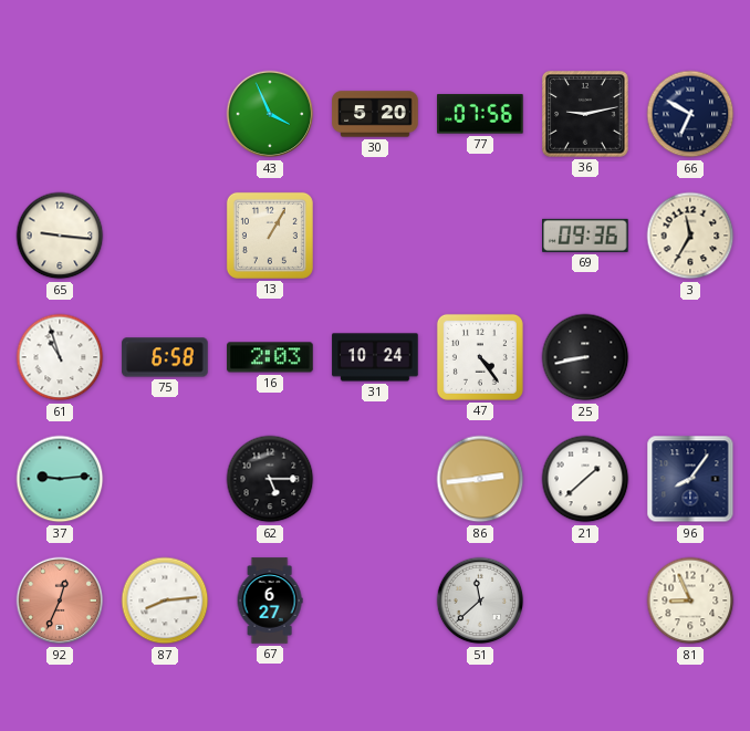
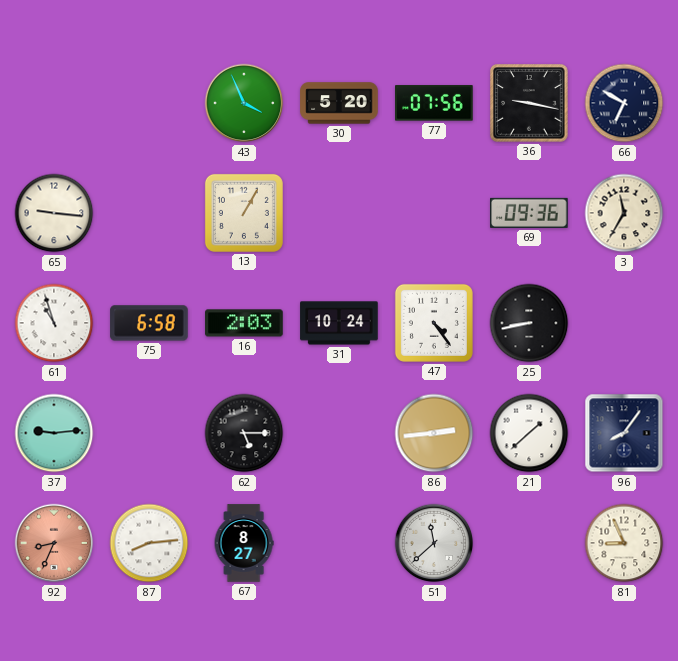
36: 9:13 -> 9:17 (529, 103)
92: 12:34 -> 8:34 (54, 543)
67: 6:27 -> 8:27 (244, 543)
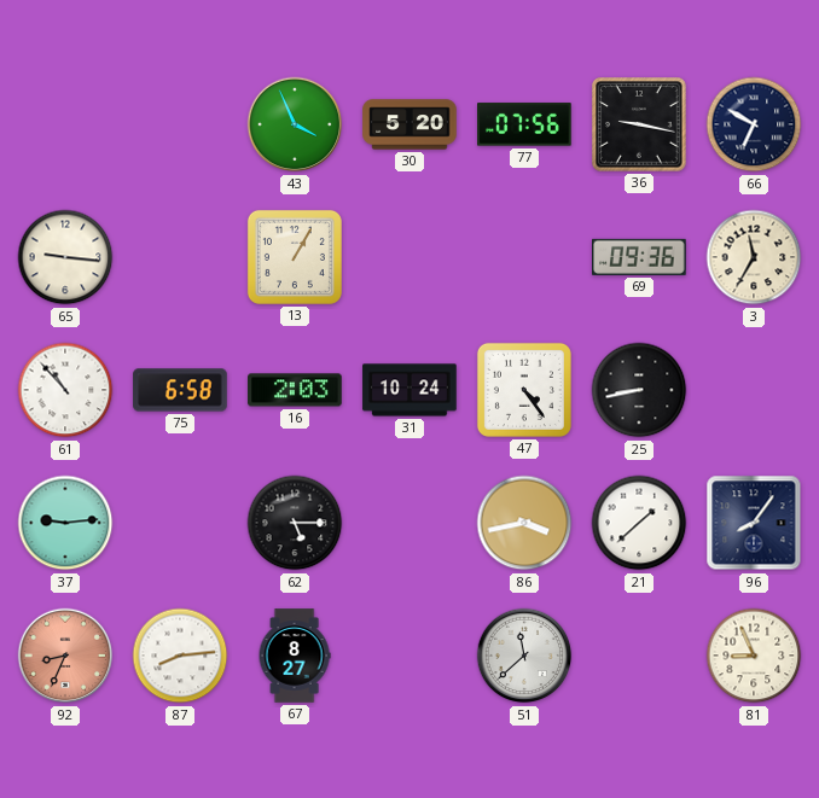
61: 10:57 -> 10:53 (65, 390)
86: 2:44 -> 3:43 (524, 523)
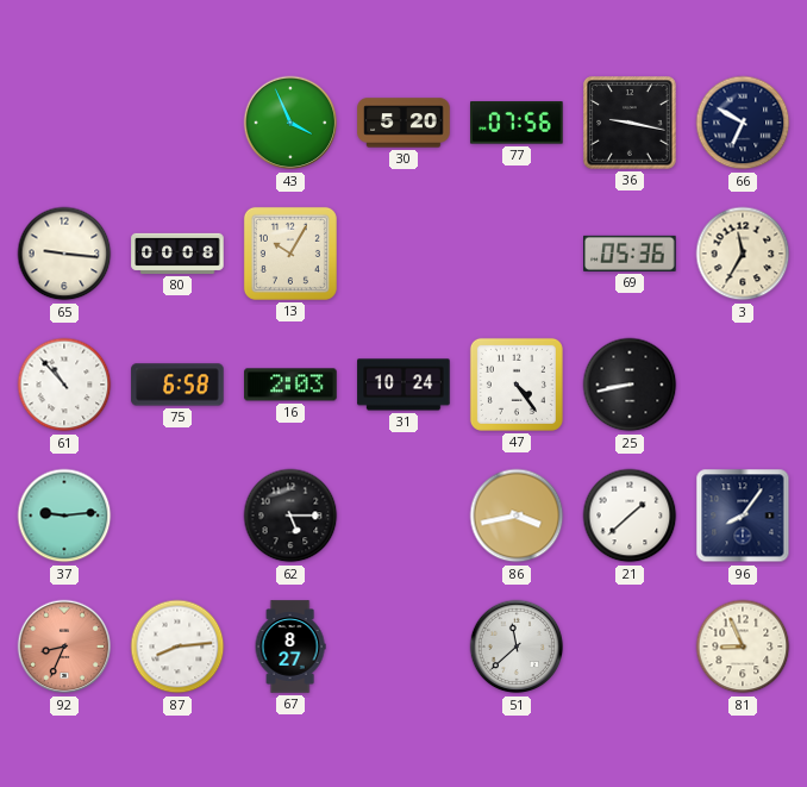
80: none -> 00:08 (177, 254)
13: 1:05 -> 10:05 (290, 254)
69: 09:36 -> 05:36 (630, 254)
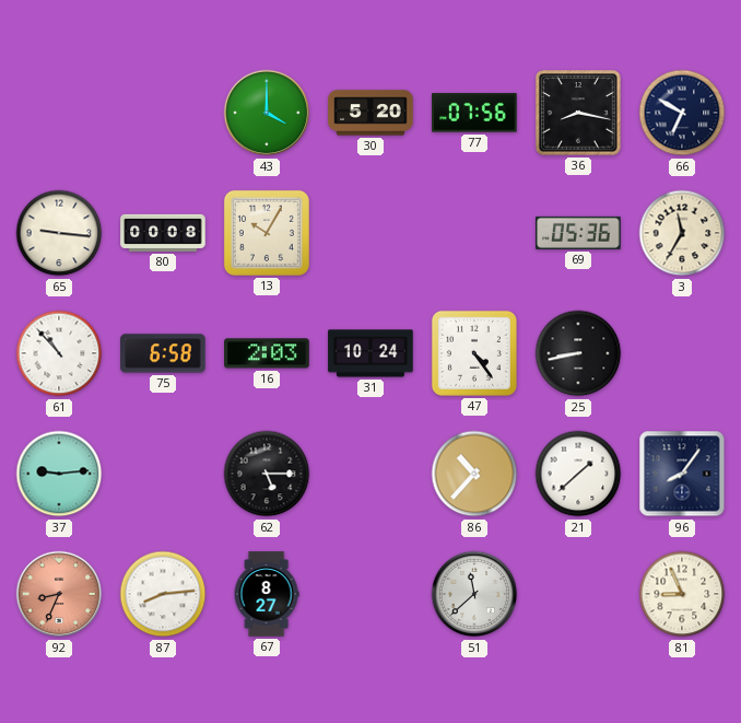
43: 3:56 -> 4:00 (267, 113)
36: 9:17 -> 8:17 (578, 113)
86: 3:43 -> 10:37 (474, 474)
